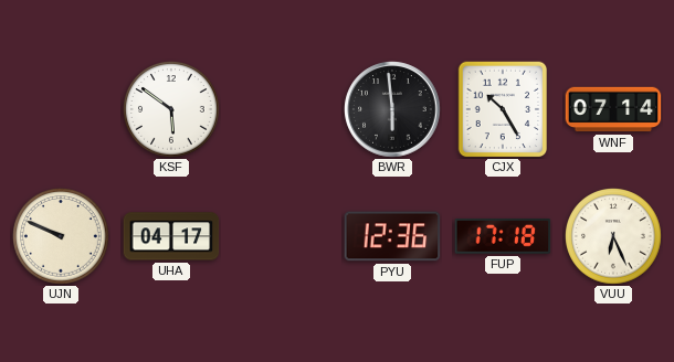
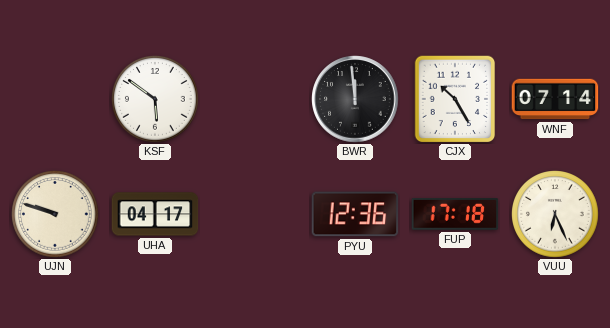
BWR: 5:59 -> 11:59 (355, 99)
UJN: 9:49 -> 9:48 (55, 214)
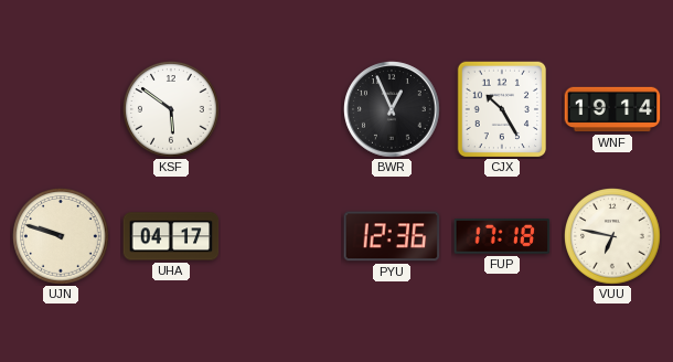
BWR: 11:59 -> 12:56 (392, 109)
WNF: 07:14 -> 19:14 (612, 109)
VUU: 6:26 -> 6:47 (612, 236)
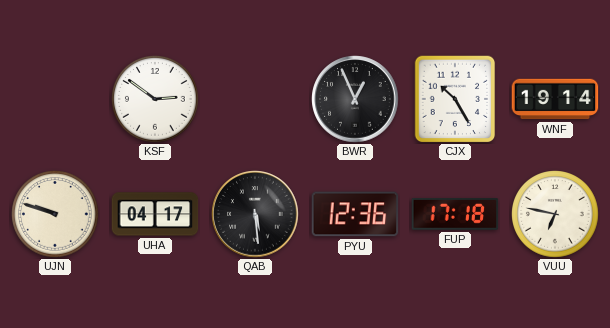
KSF: 5:51 -> 2:51 (155, 99)
QAB: none -> 5:29 (255, 214)
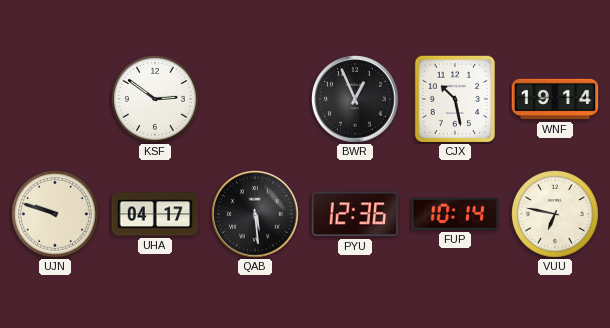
CJX: 10:25 -> 10:28 (455, 99)
FUP: 17:18 -> 10:14 (455, 215)
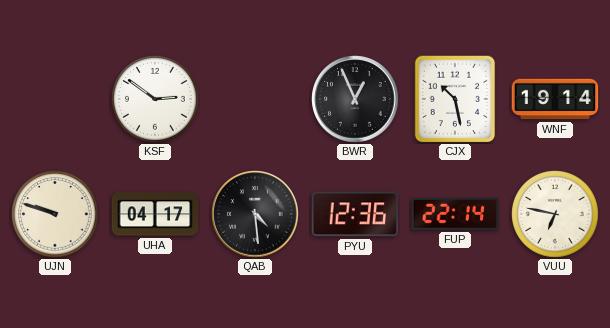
QAB: 5:29 -> 4:29 (255, 214)
FUP: 10:14 -> 22:14 (455, 215)
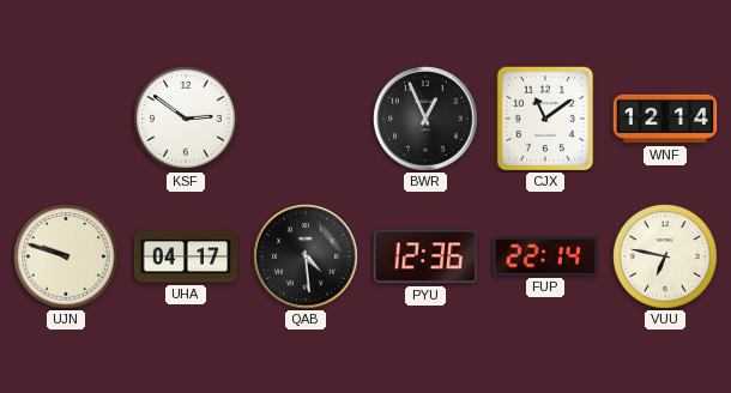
CJX: 10:28 -> 11:09 (545, 119)
WNF: 19:14 -> 12:14 (665, 119)
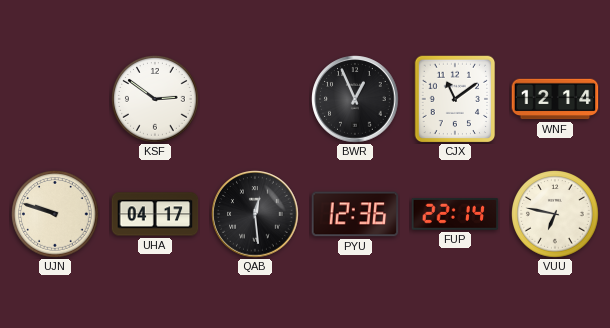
QAB: 4:29 -> 12:29 (255, 214)
